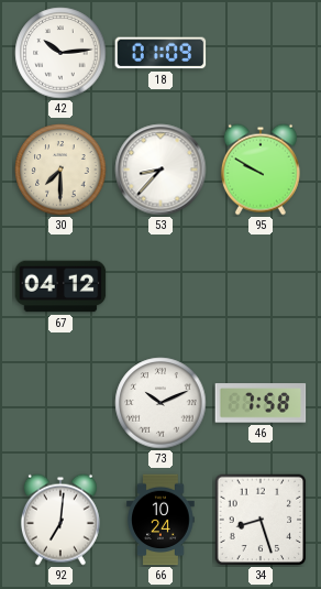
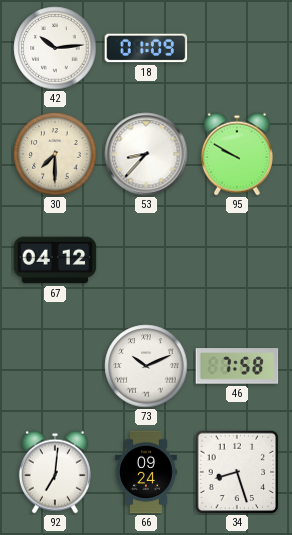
66: 10:24 -> 09:24 (146, 472)
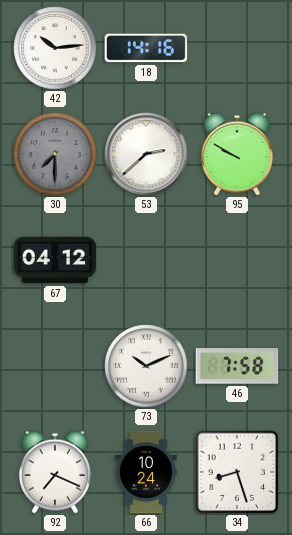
18: 01:09 -> 14:16 (146, 48)
30 dial: cream -> grey (55, 154)
53: 8:37 -> 2:38 (146, 154)
92: 7:01 -> 7:19 (55, 472)
66: 09:24 -> 10:24 (146, 472)
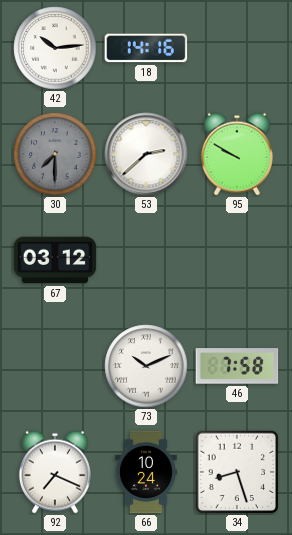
67: 04:12 -> 03:12 (55, 260)
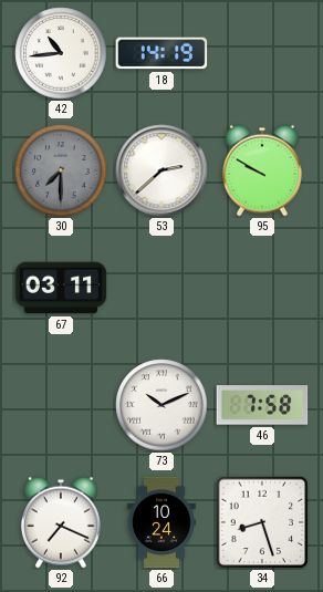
42: 10:14 -> 10:44 (61, 53)
18: 14:16 -> 14:19 (161, 53)
67: 03:12 -> 03:11 (61, 288)
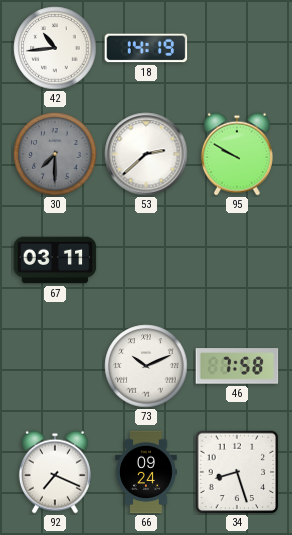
66: 10:24 -> 09:24 (146, 472)
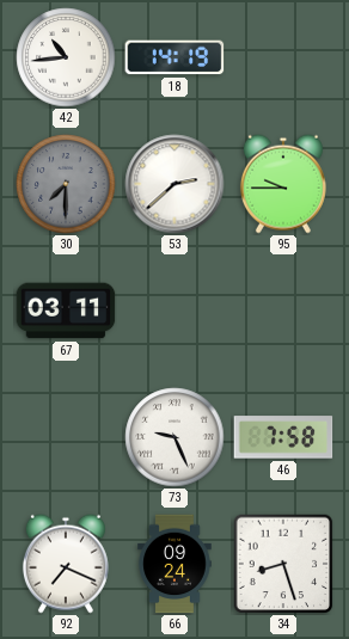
95: 9:50 -> 9:45 (283, 184)
73: 10:11 -> 9:26 (174, 437)
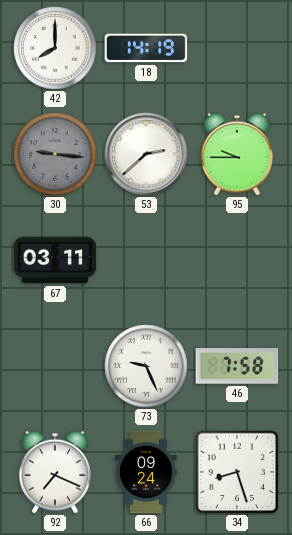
42: 10:44 -> 8:00 (55, 48)
30: 7:30 -> 9:16 (55, 154)
